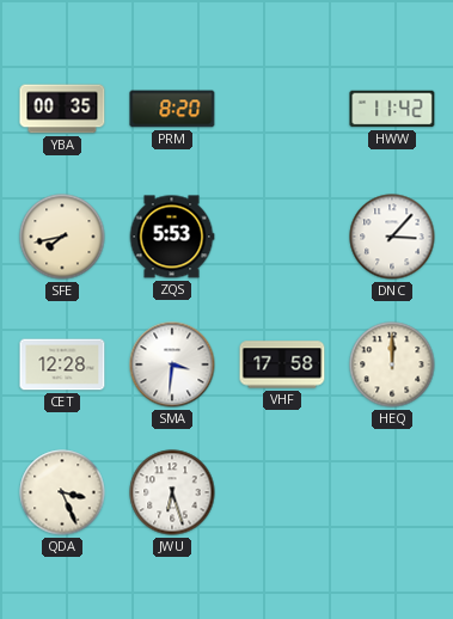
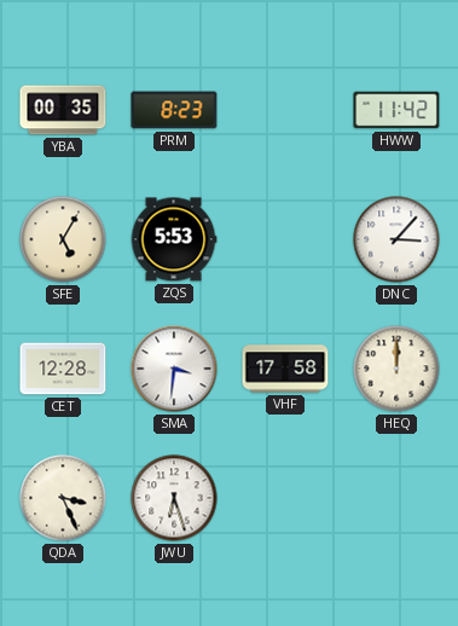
PRM: 8:20 -> 8:23 (174, 110)
SFE: 7:43 -> 5:05 (63, 239)
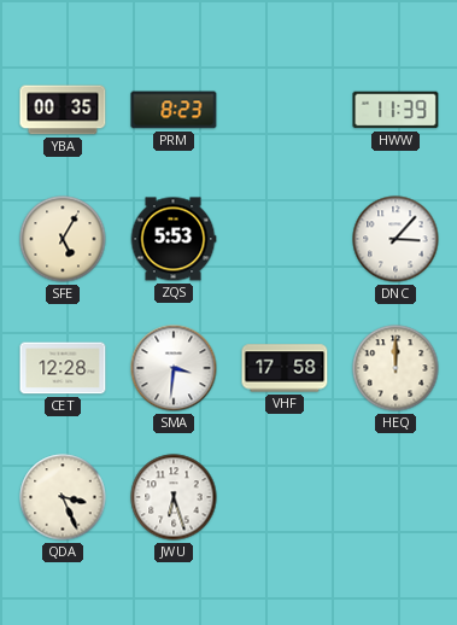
HWW: 11:42 -> 11:39 (396, 110)
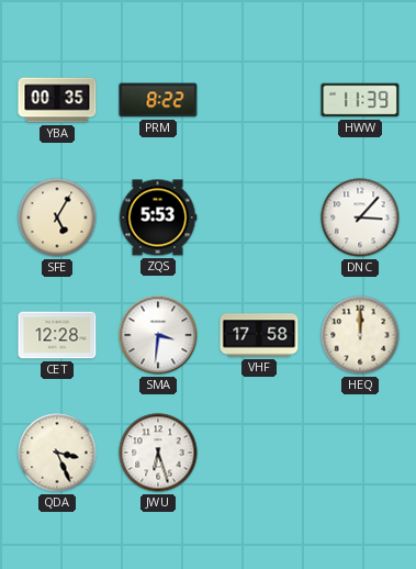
PRM: 8:23 -> 8:22 (158, 100)
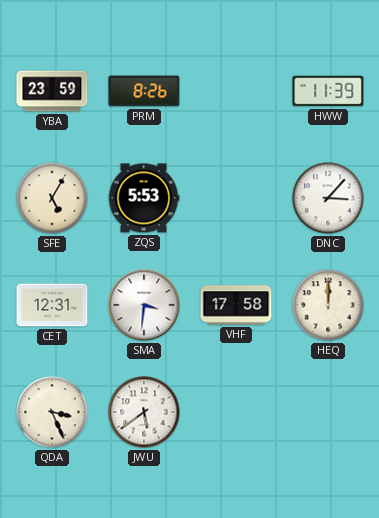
YBA: 00:35 -> 23:59 (52, 91)
PRM: 8:22 -> 8:26 (144, 91)
CET: 12:28 -> 12:31 (52, 305)
JWU: 6:27 -> 5:39 (144, 412)
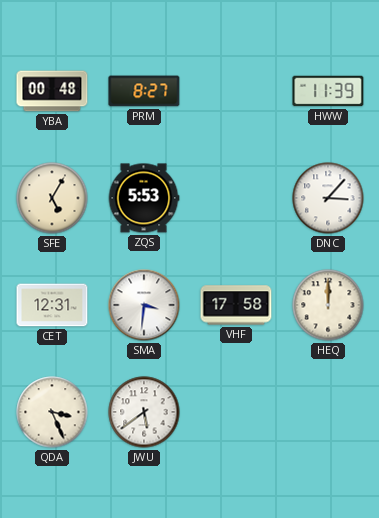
YBA: 23:59 -> 00:48 (52, 91)
PRM: 8:26 -> 8:27 (144, 91)
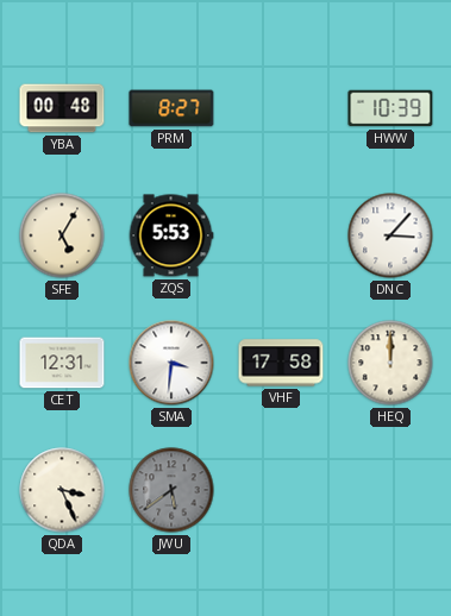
HWW: 11:39 -> 10:39 (390, 108)
JWU dial: white -> grey (171, 490)
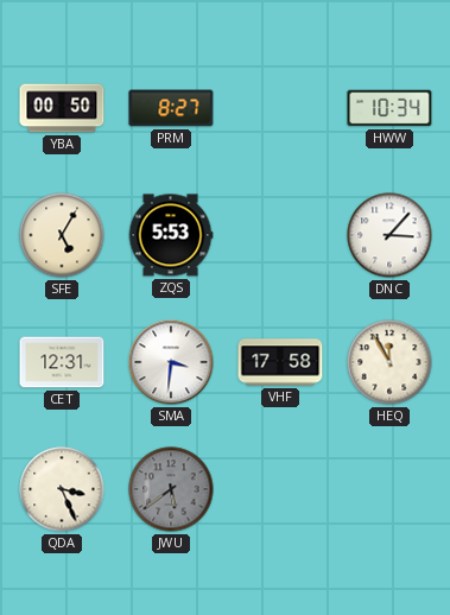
YBA: 00:48 -> 00:50 (62, 108)
HWW: 10:39 -> 10:34 (389, 108)
HEQ: 12:00 -> 11:55 (389, 362)
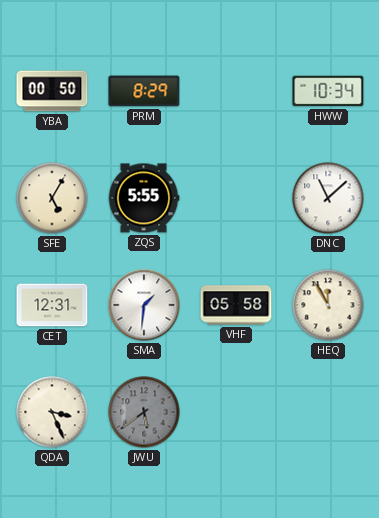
PRM: 8:27 -> 8:29 (144, 91)
ZQS: 5:53 -> 5:55 (144, 198)
DNC: 3:07 -> 11:08 (328, 198)
SMA: 3:31 -> 1:31 (144, 305)
VHF: 17:58 -> 05:58 (236, 305)
